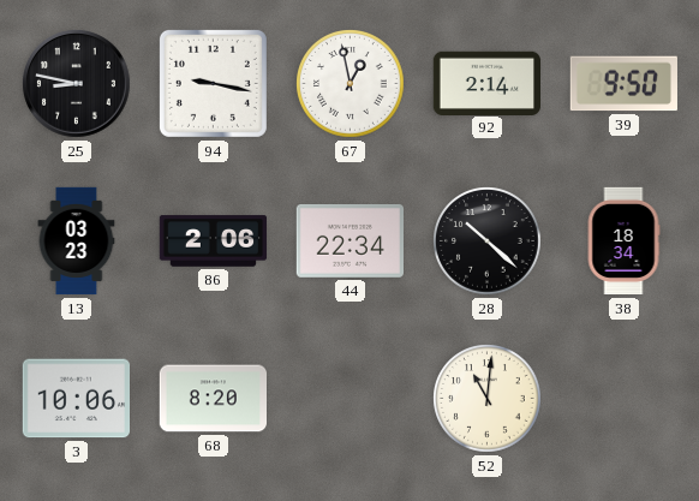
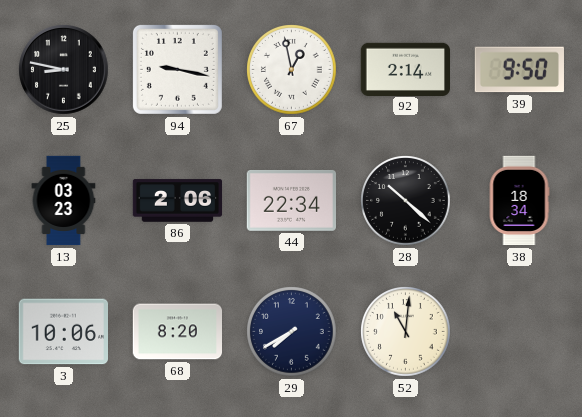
29: none -> 7:40 (292, 332)
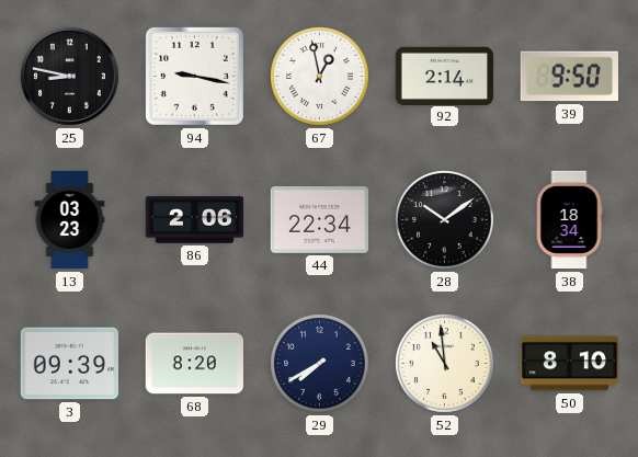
28: 10:22 -> 10:09 (445, 220)
3: 10:06 -> 09:39 (69, 364)
52: 11:01 -> 10:59 (445, 364)
50: none -> 8:10 (569, 364)
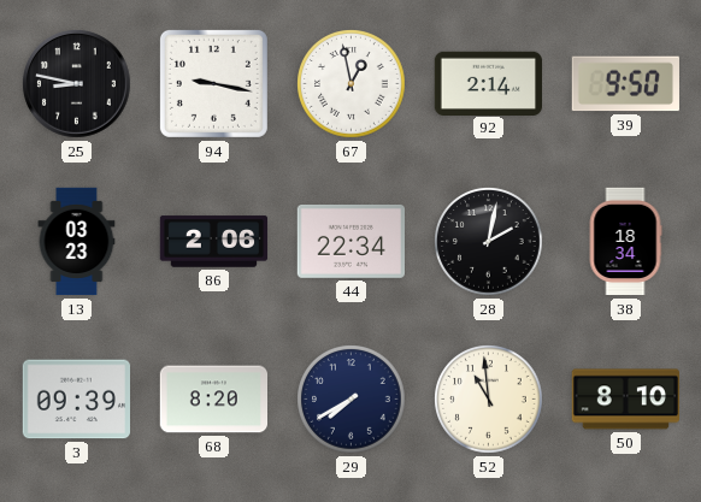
28: 10:09 -> 2:02 (489, 242)
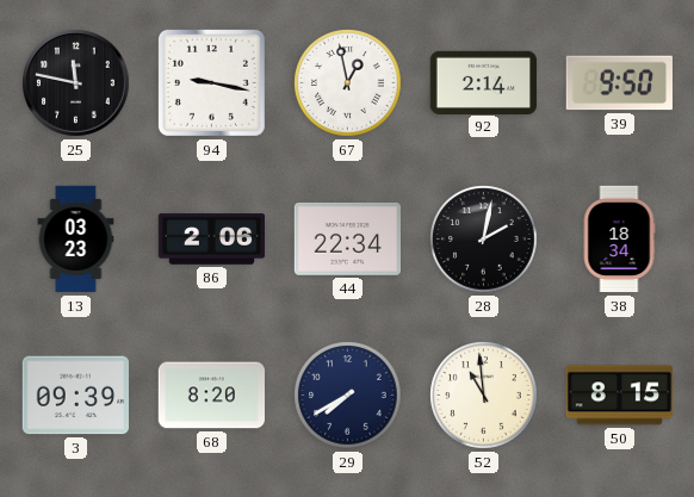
25: 8:47 -> 11:47 (76, 83)
50: 8:10 -> 8:15 (619, 396)
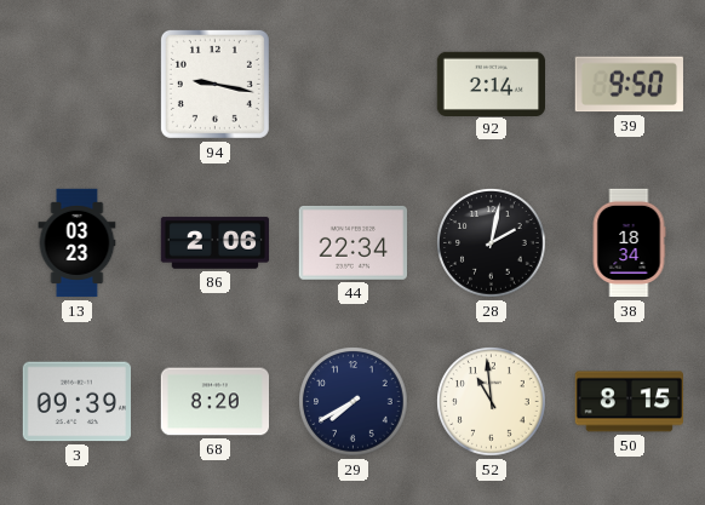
25: 11:47 -> none (76, 83)
67: 12:58 -> none (348, 83)
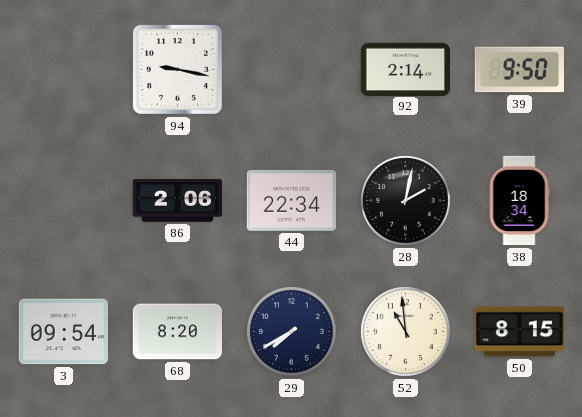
13: 03:23 -> none (78, 243)
3: 09:39 -> 09:54 (63, 332)
